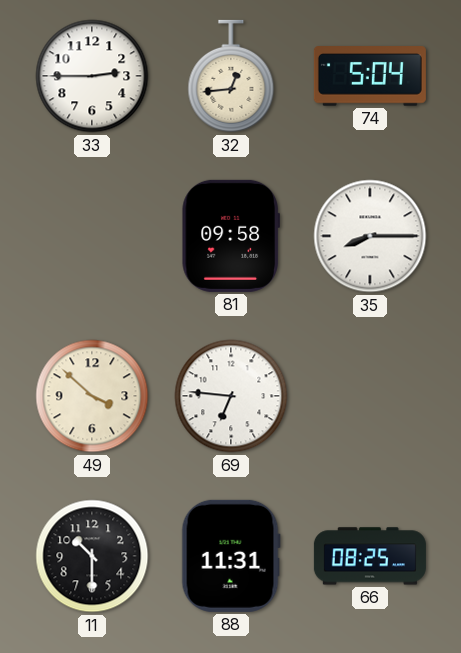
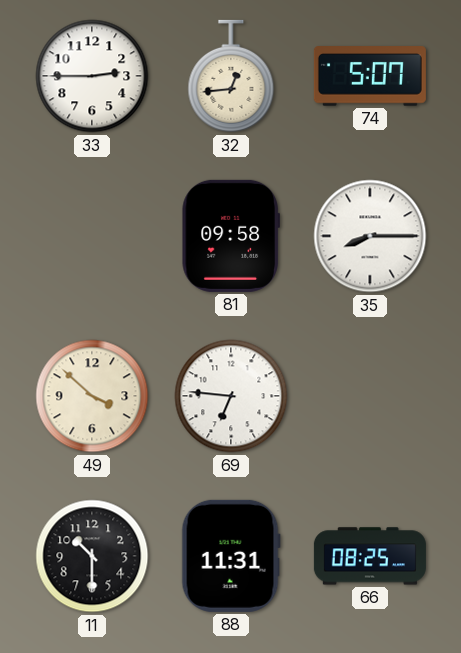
74: 5:04 -> 5:07 (370, 76)
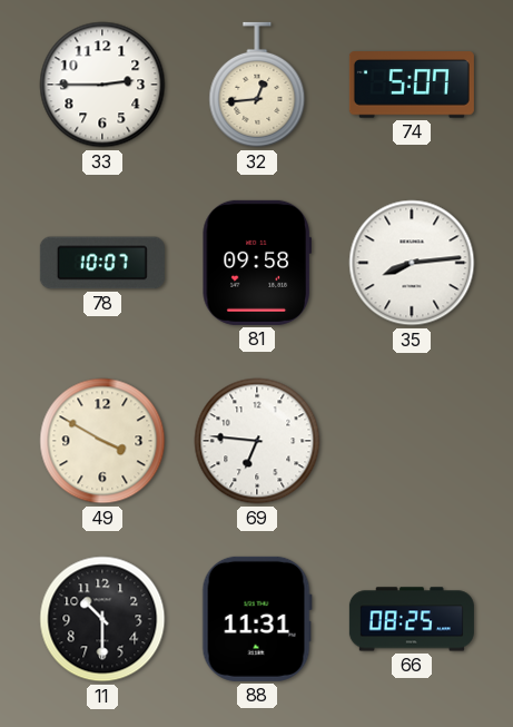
78: none -> 10:07 (102, 263)
35: 8:15 -> 8:14 (412, 263)
49: 3:52 -> 3:50 (102, 441)
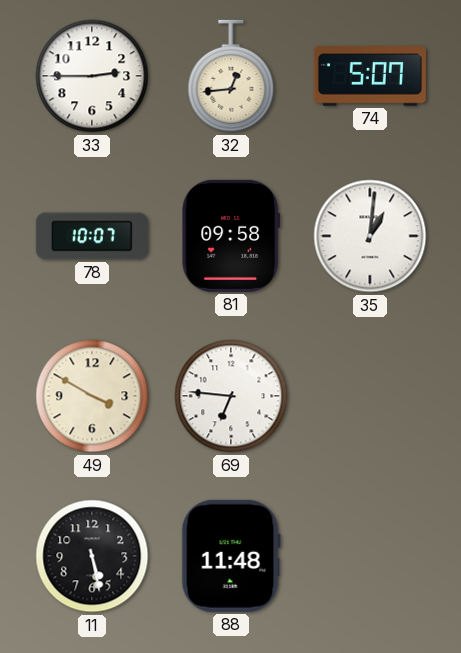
35: 8:14 -> 1:01 (370, 236)
11: 10:30 -> 5:28 (92, 556)
88: 11:31 -> 11:48 (231, 556)
66: 08:25 -> none (412, 619)
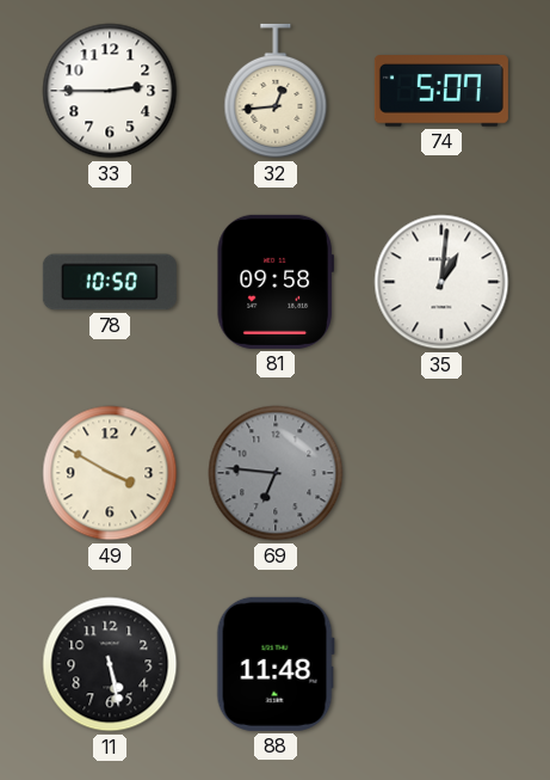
78: 10:07 -> 10:50 (110, 282)
69 dial: white -> grey (276, 473)
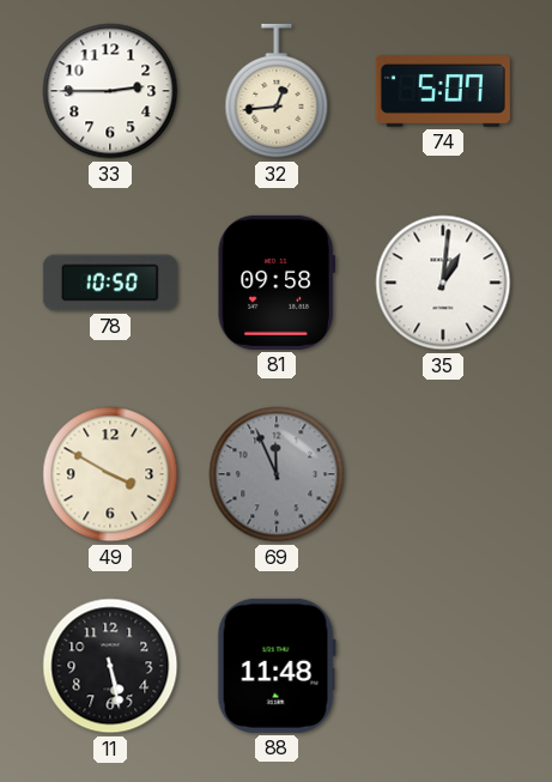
69: 6:46 -> 11:56 (277, 474)
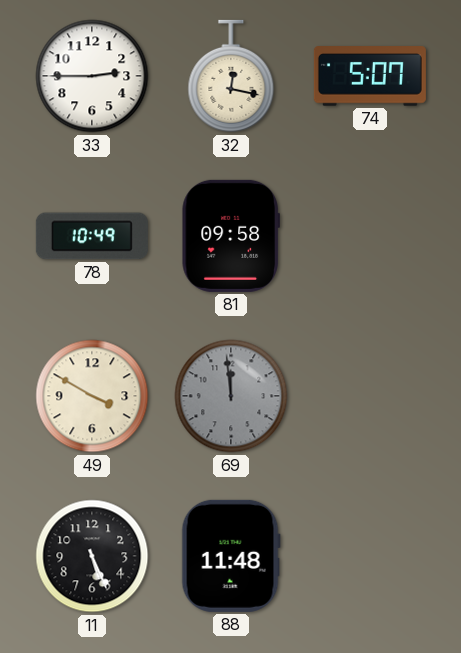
32: 12:44 -> 12:17 (231, 76)
78: 10:50 -> 10:49 (92, 236)
35: 1:01 -> none (443, 283)
69: 11:56 -> 11:59 (231, 396)
11: 5:28 -> 5:26 (92, 556)
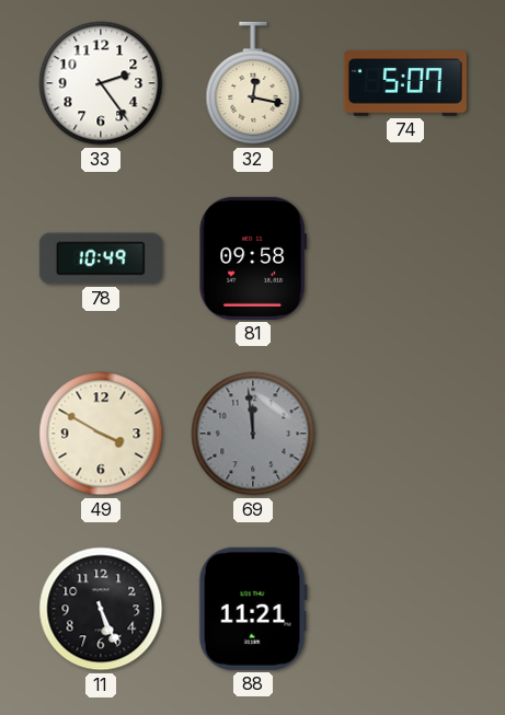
33: 2:45 -> 2:24 (101, 83)
88: 11:48 -> 11:21 (253, 609)
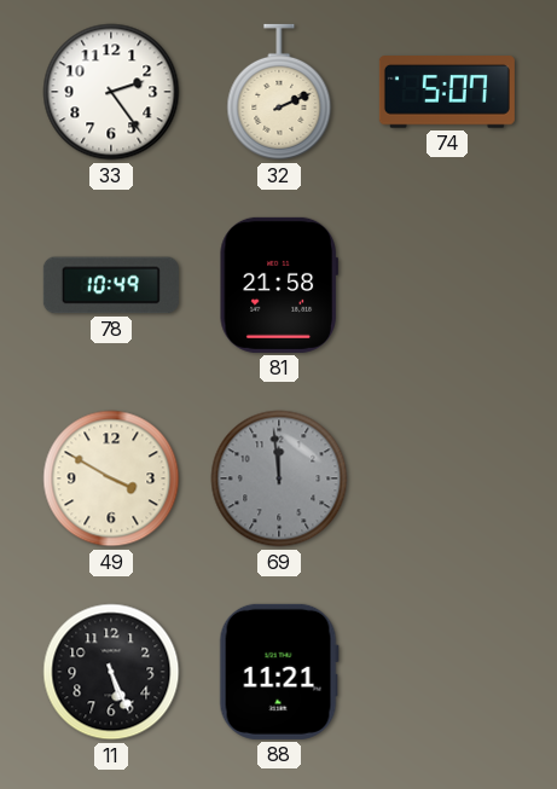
32: 12:17 -> 2:11 (279, 92)
81: 09:58 -> 21:58 (279, 285)
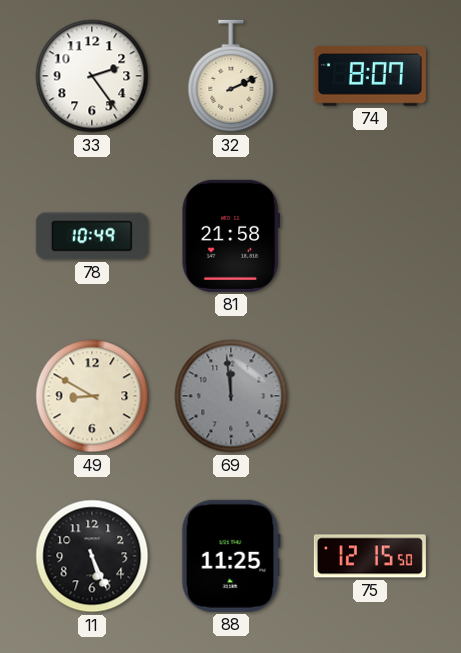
74: 5:07 -> 8:07 (370, 76)
49: 3:50 -> 8:50 (92, 396)
88: 11:21 -> 11:25 (231, 556)
75: none -> 12:15 (370, 556)
